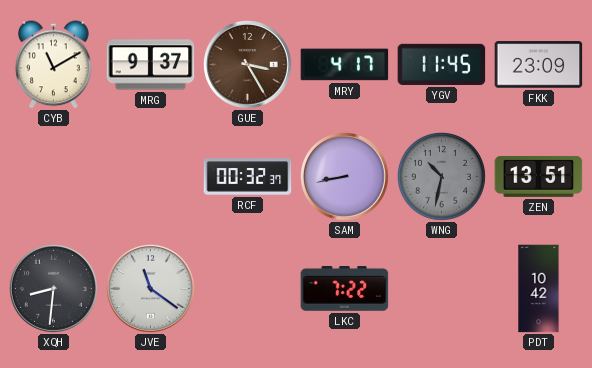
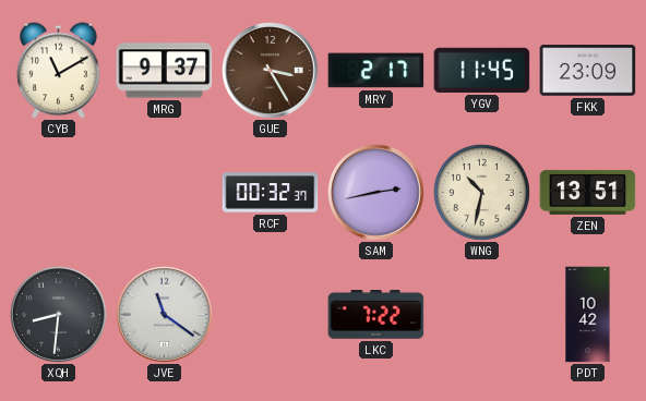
MRY: 4:17 -> 2:17 (376, 71)
SAM: 8:43 -> 2:43 (375, 192)
WNG dial: grey -> cream (481, 192)
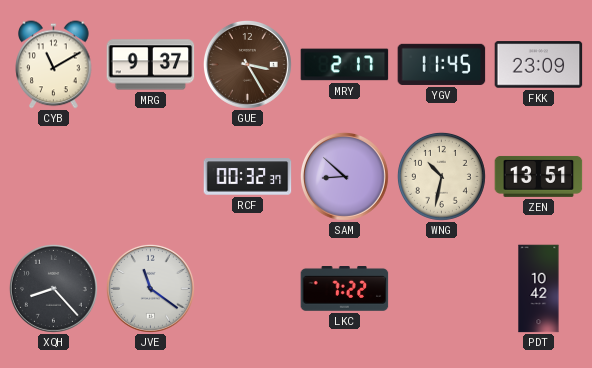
SAM: 2:43 -> 8:52 (344, 176)
XQH: 8:31 -> 8:23 (53, 288)
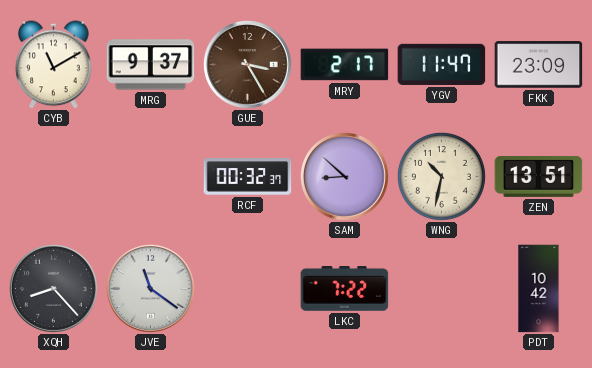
YGV: 11:45 -> 11:47 (442, 64)
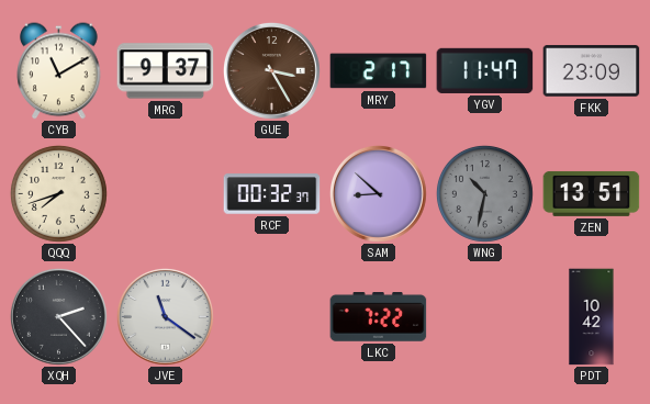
QQQ: none -> 7:42 (58, 193)
WNG dial: cream -> grey (484, 193)
XQH: 8:23 -> 2:23 (58, 316)
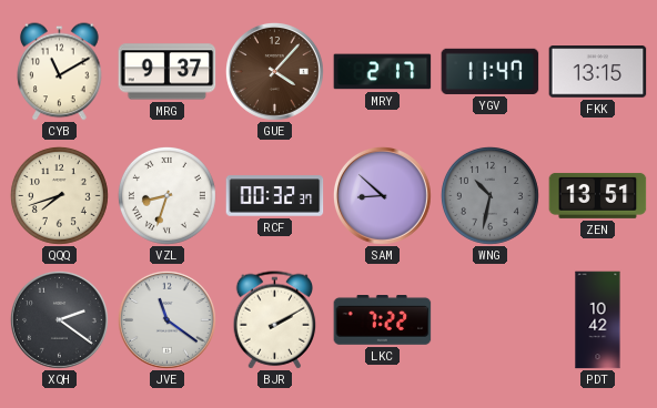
GUE: 3:25 -> 4:07 (274, 71)
FKK: 23:09 -> 13:15 (598, 72)
VZL: none -> 8:33 (166, 195)
XQH: 2:23 -> 2:21 (59, 319)
BJR: none -> 2:10 (275, 320)
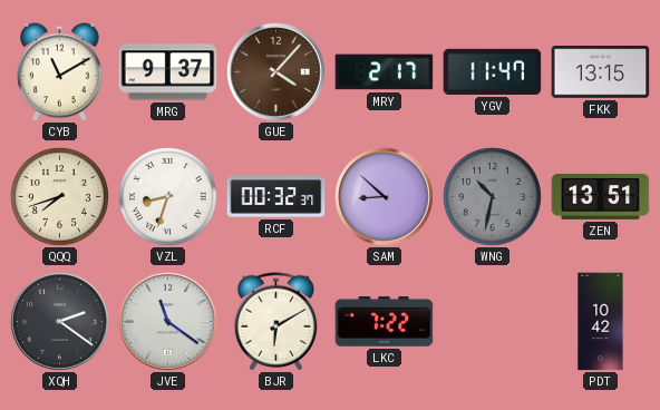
BJR: 2:10 -> 6:10 (276, 322)
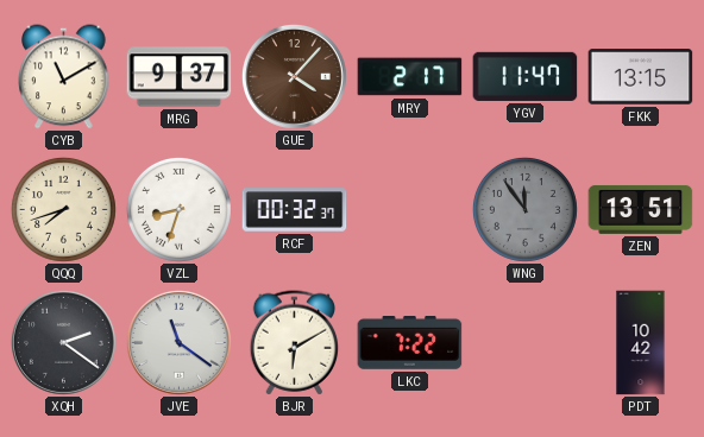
SAM: 8:52 -> none (384, 196)
WNG: 10:32 -> 11:54 (524, 209)
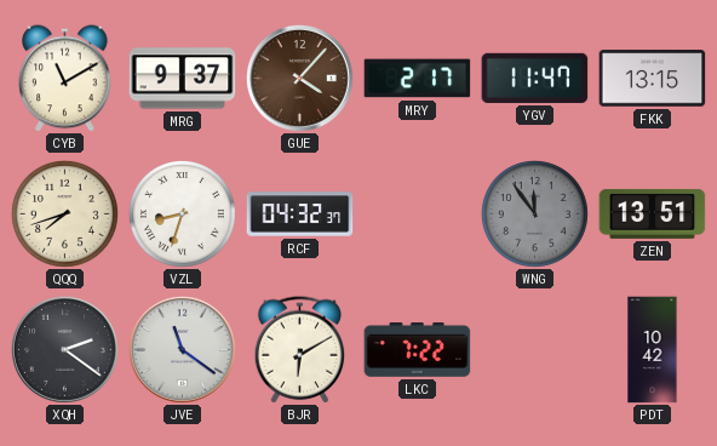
RCF: 00:32 -> 04:32 (300, 215)
